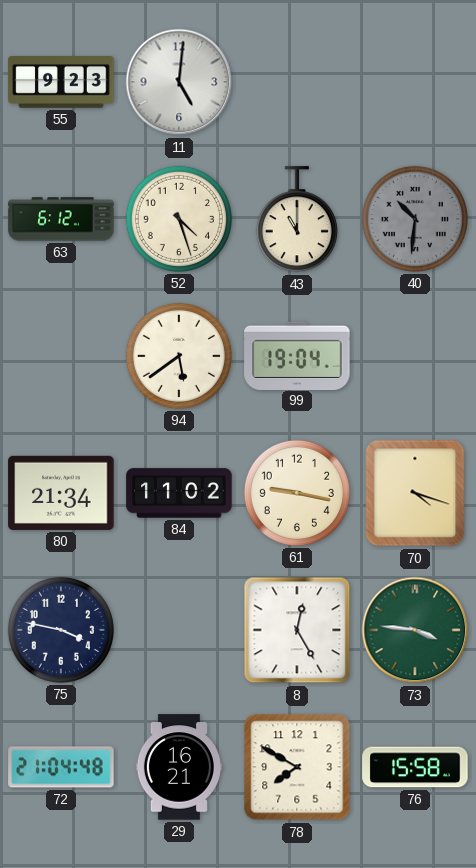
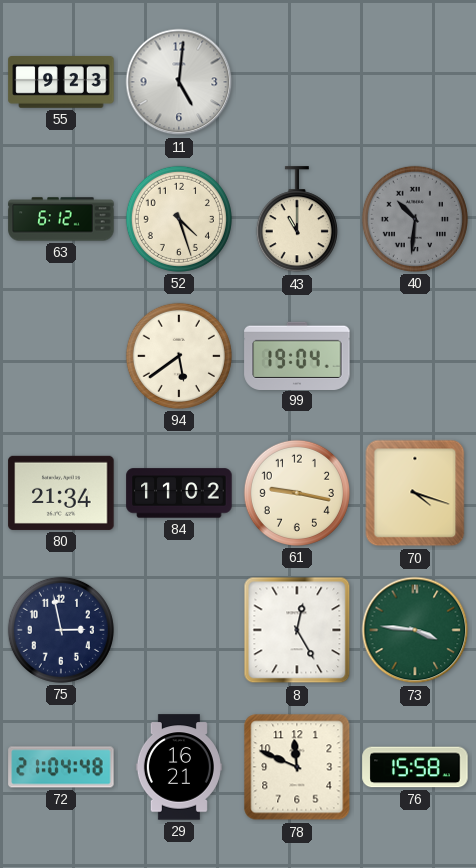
75: 3:47 -> 2:58 (61, 630)
78: 7:50 -> 11:49 (297, 767)
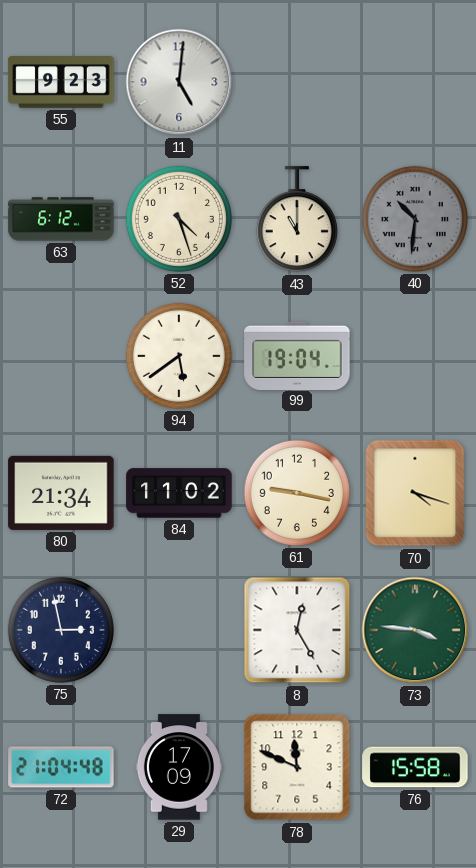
29: 16:21 -> 17:09 (179, 767)
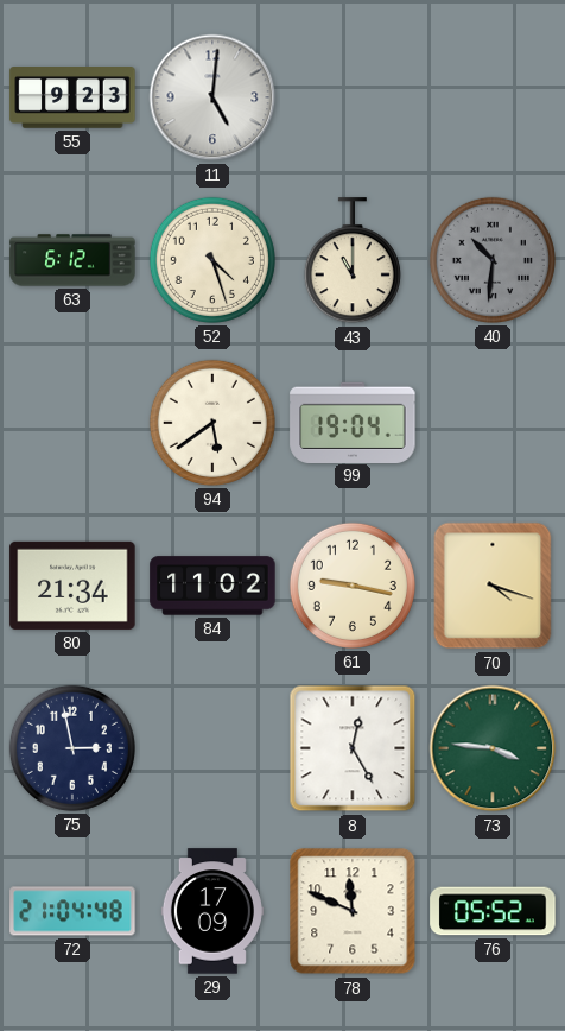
76: 15:58 -> 05:52 (493, 911)
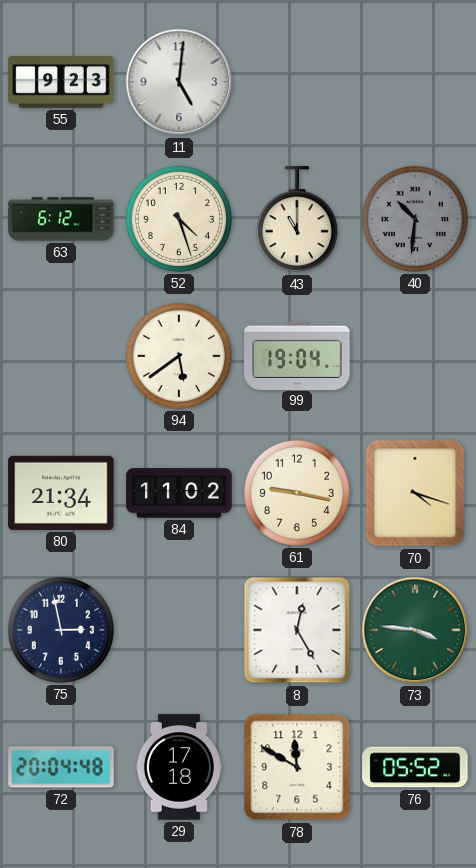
72: 21:04 -> 20:04 (61, 767)
29: 17:09 -> 17:18 (179, 767)
78: 11:49 -> 11:50 (297, 767)
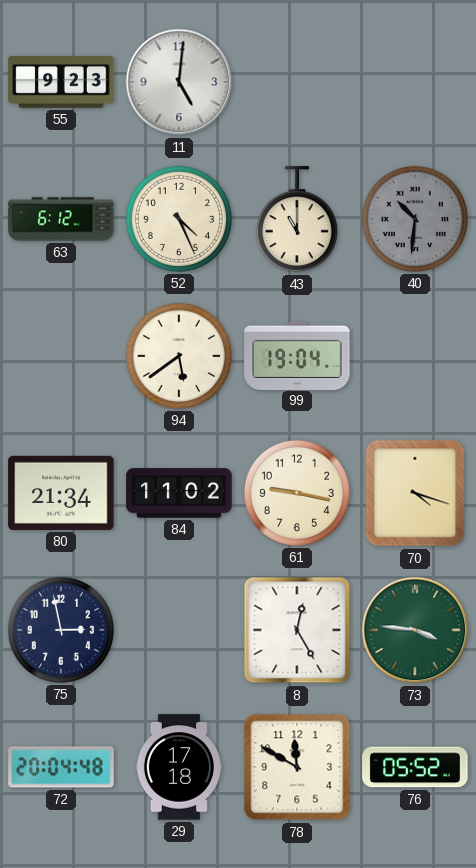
52: 4:27 -> 4:26 (179, 219)
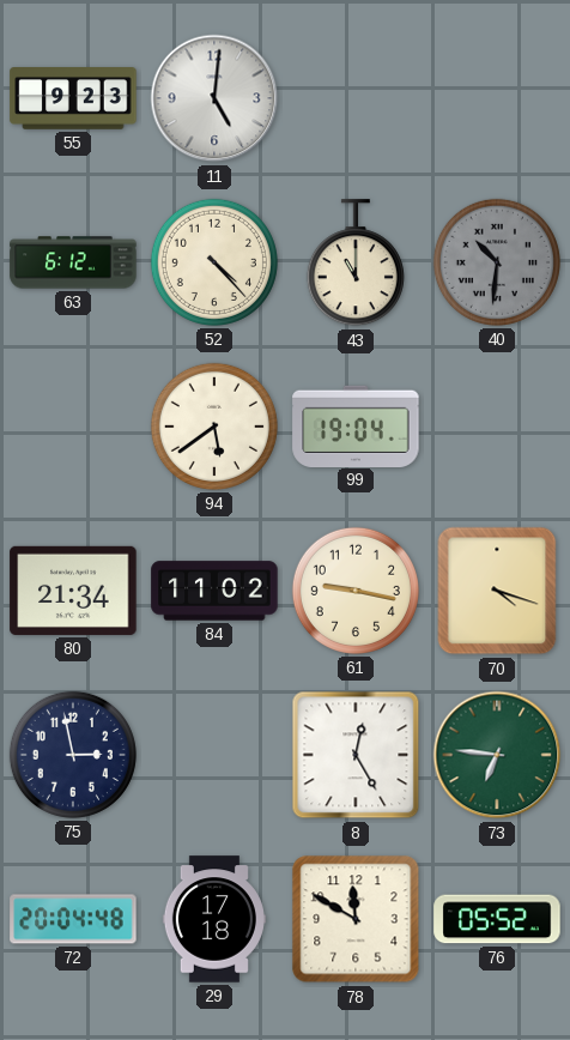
52: 4:26 -> 4:23 (214, 262)
73: 3:46 -> 6:46 (497, 755)
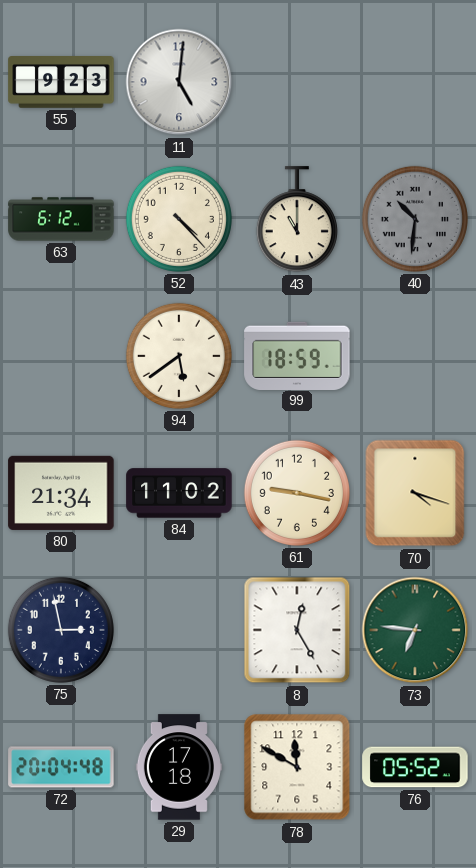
99: 19:04 -> 18:59 (297, 355)
